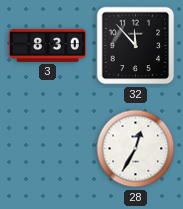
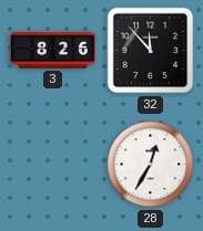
3: 8:30 -> 8:26 (52, 51)
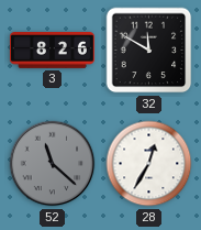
32: 11:53 -> 11:50 (149, 51)
52: none -> 11:22 (53, 164)
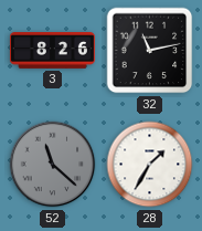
32: 11:50 -> 11:13 (150, 51)
28: 12:35 -> 1:35 (150, 165)
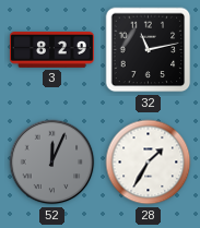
3: 8:26 -> 8:29 (51, 50)
52: 11:22 -> 12:04 (52, 163)
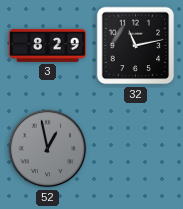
52: 12:04 -> 12:58 (48, 149)
28: 1:35 -> none (149, 163)
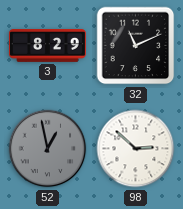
32: 11:13 -> 11:11 (136, 46)
98: none -> 2:52 (136, 149)
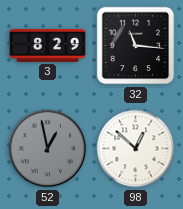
32: 11:11 -> 11:16 (136, 46)
98: 2:52 -> 12:52 (136, 149)
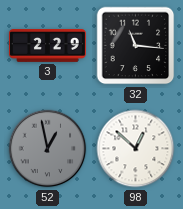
3: 8:29 -> 2:29 (47, 46)
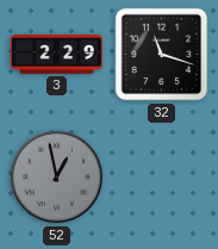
32: 11:16 -> 11:18 (162, 55)
98: 12:52 -> none (136, 149)
